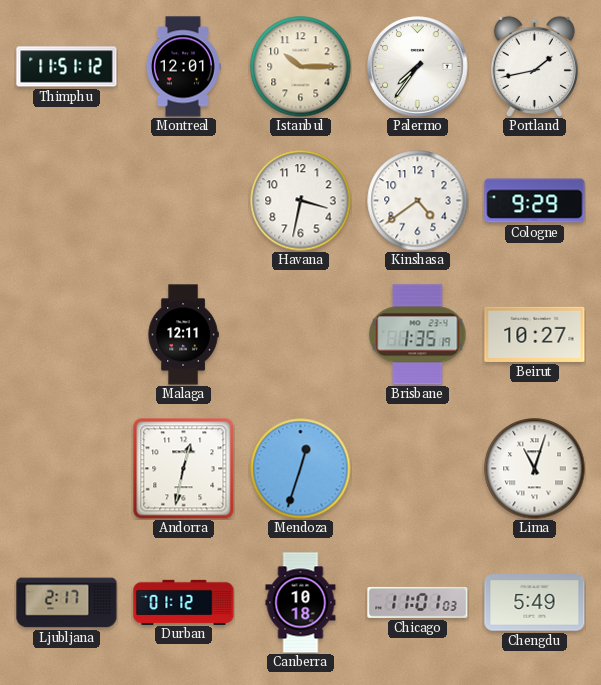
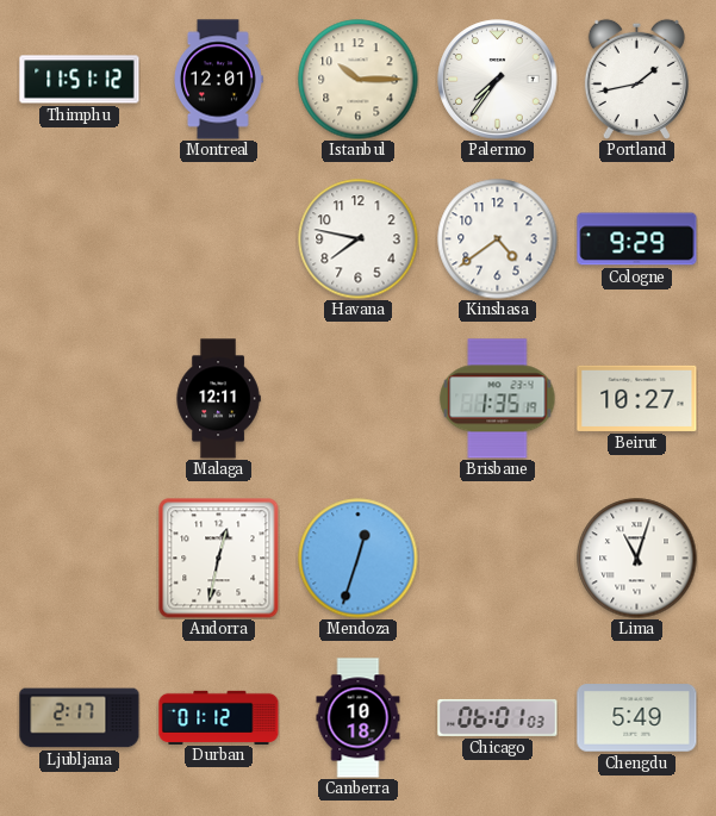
Havana: 3:32 -> 7:47 (359, 239)
Chicago: 11:01 -> 06:01 (498, 717)
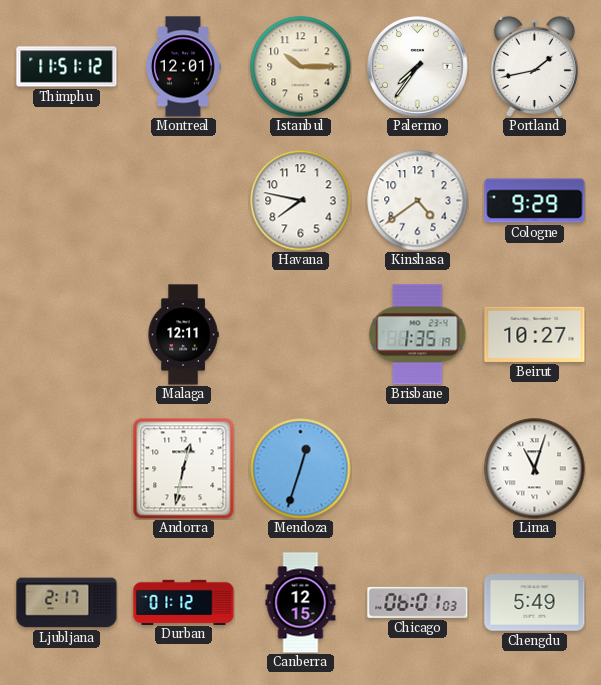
Canberra: 10:18 -> 12:15 (301, 603)
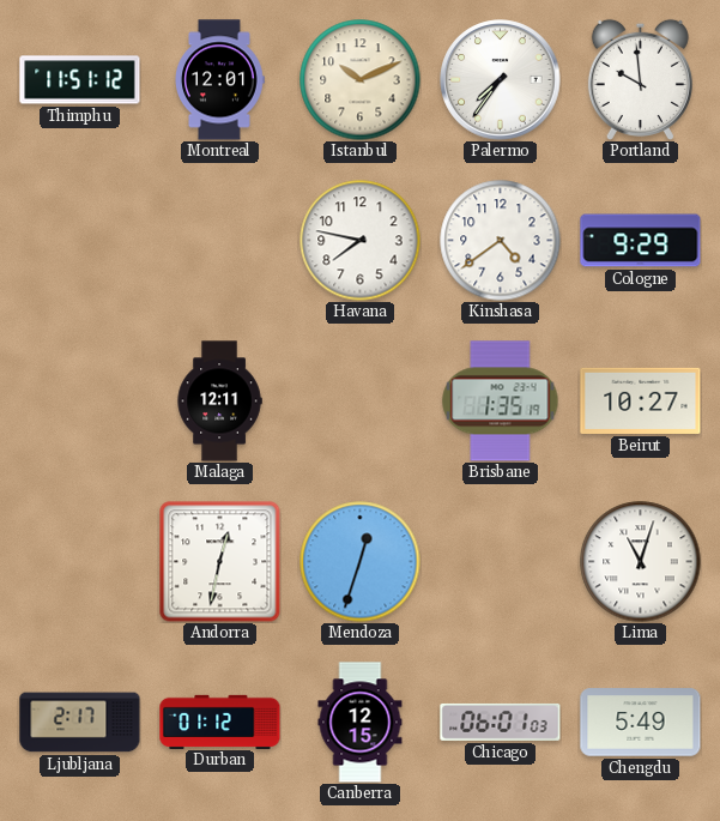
Istanbul: 10:15 -> 10:11 (361, 80)
Portland: 1:43 -> 9:59 (640, 79)
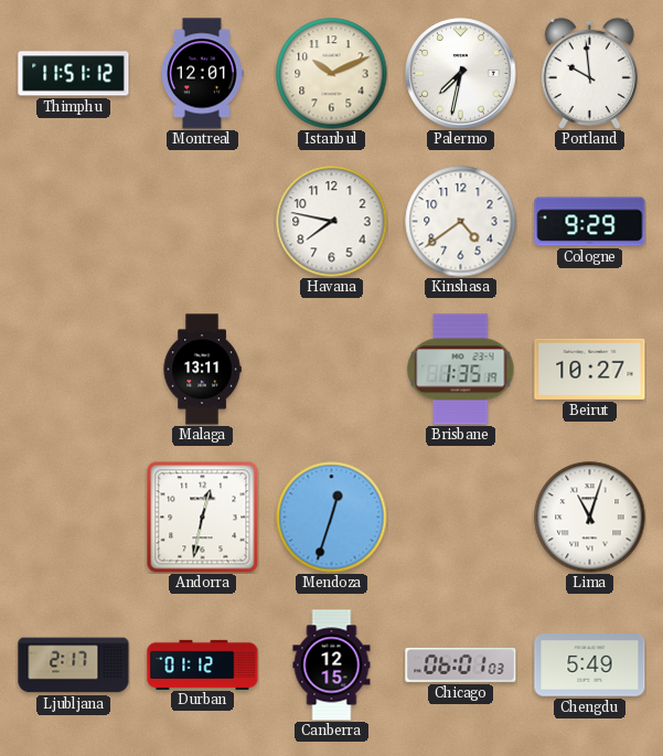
Palermo: 7:36 -> 7:32 (461, 74)
Malaga: 12:11 -> 13:11 (202, 370)
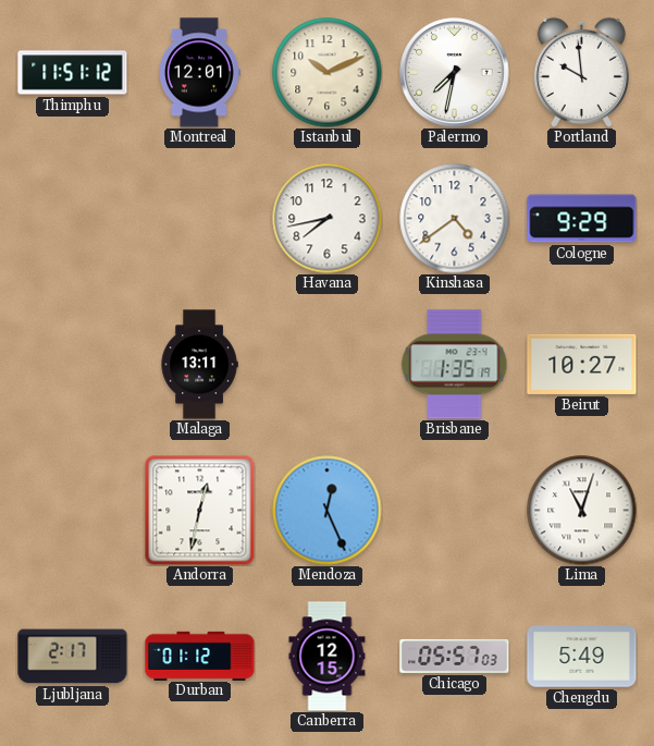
Havana: 7:47 -> 7:43 (328, 219)
Mendoza: 12:33 -> 12:26 (328, 511)
Chicago: 06:01 -> 05:57 (455, 656)
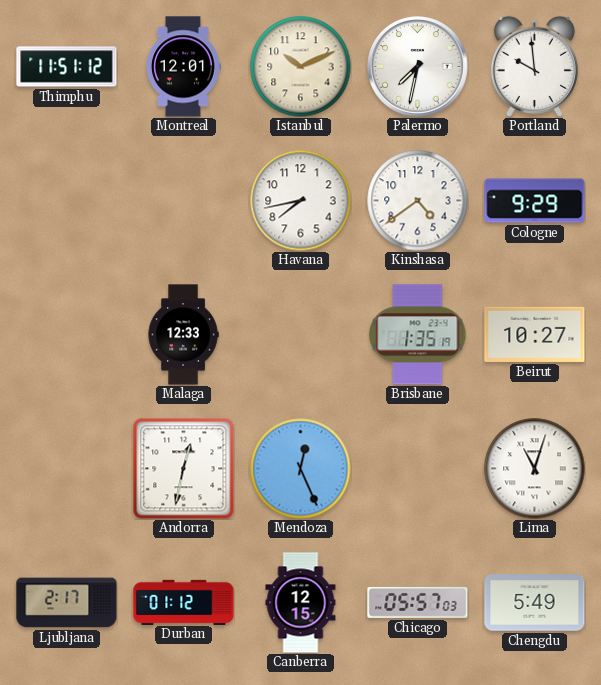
Malaga: 13:11 -> 12:33 (183, 335)
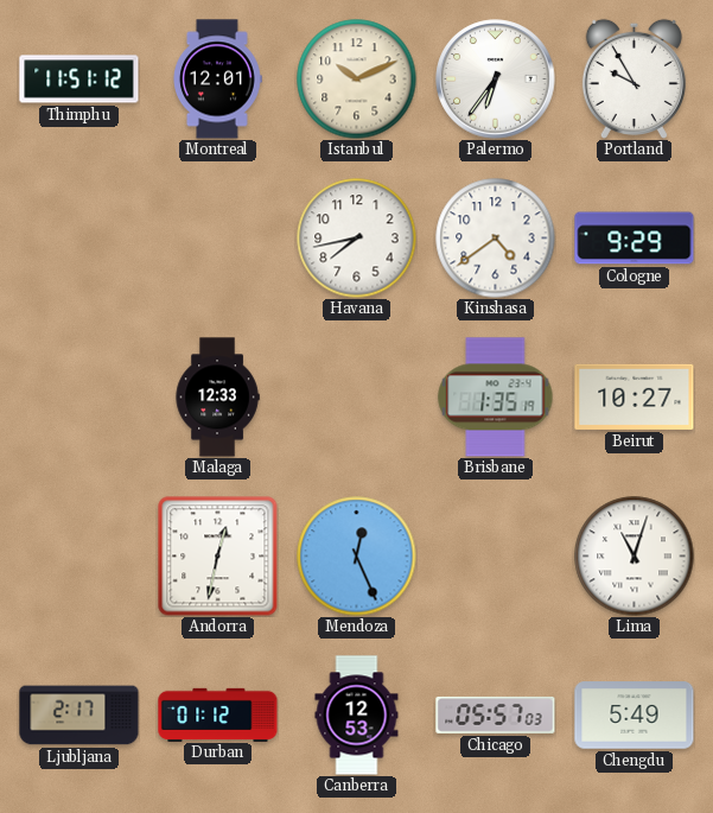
Palermo: 7:32 -> 6:36 (496, 80)
Portland: 9:59 -> 9:55 (634, 78)
Canberra: 12:15 -> 12:53 (357, 716)
